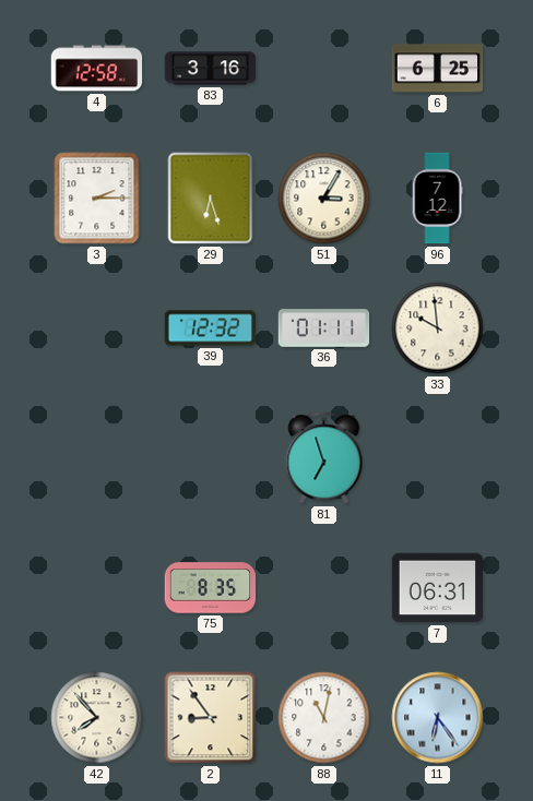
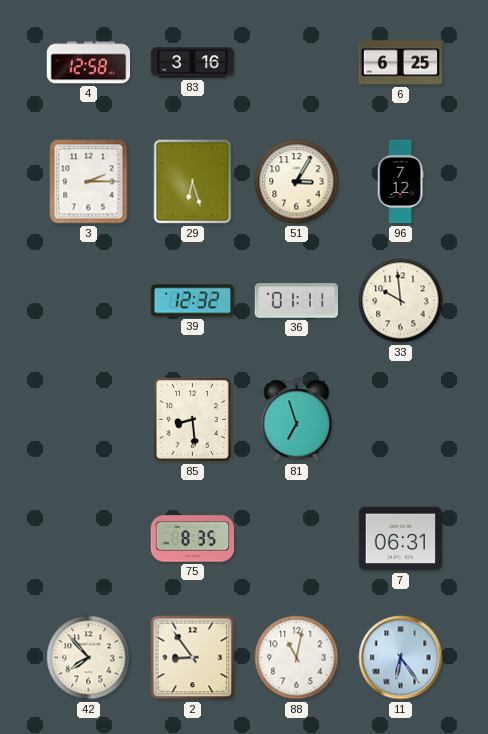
85: none -> 8:29 (192, 419)
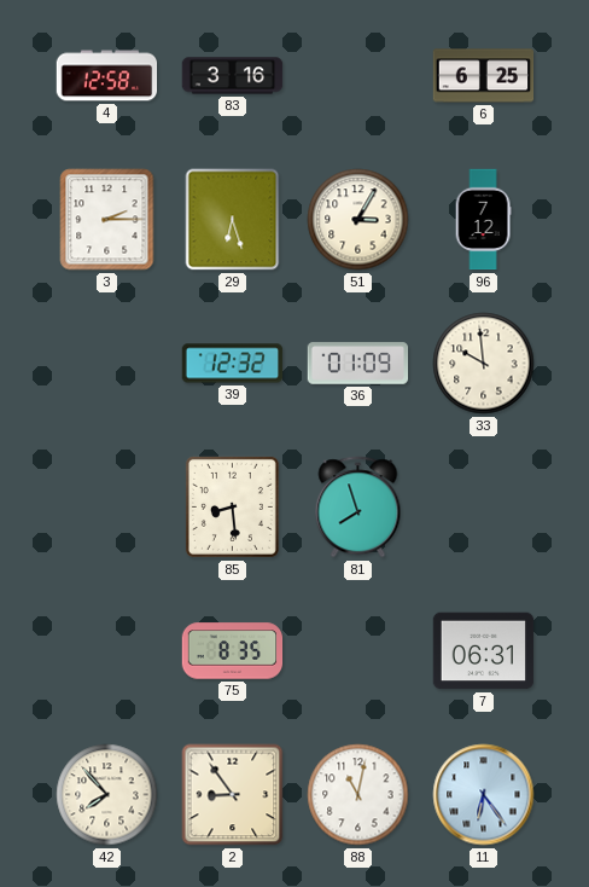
36: 01:11 -> 01:09 (358, 364)
81: 6:57 -> 7:57 (358, 508)
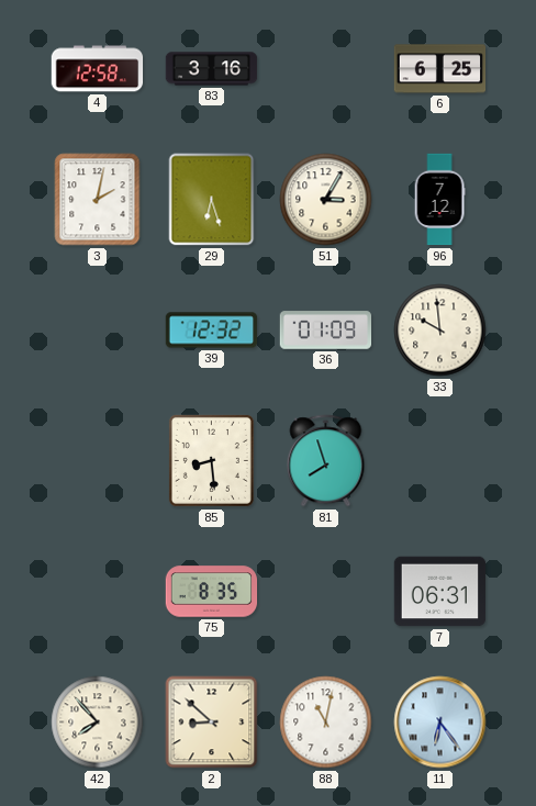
3: 2:15 -> 2:02 (98, 200)
2: 8:54 -> 8:52 (212, 723)
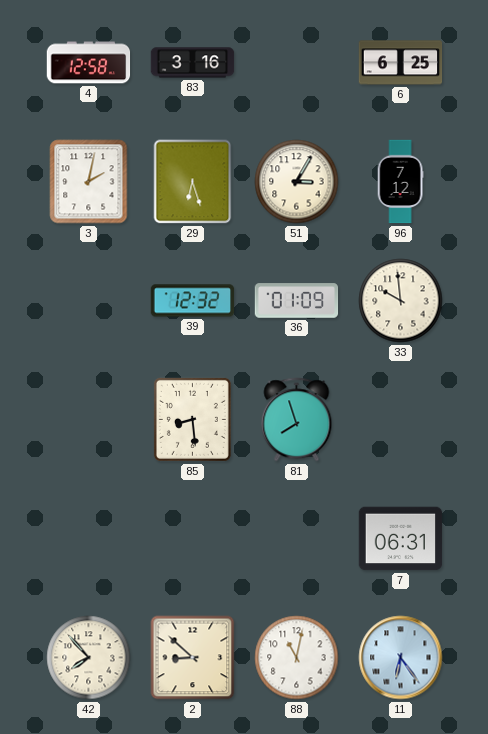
75: 8:35 -> none (212, 592)
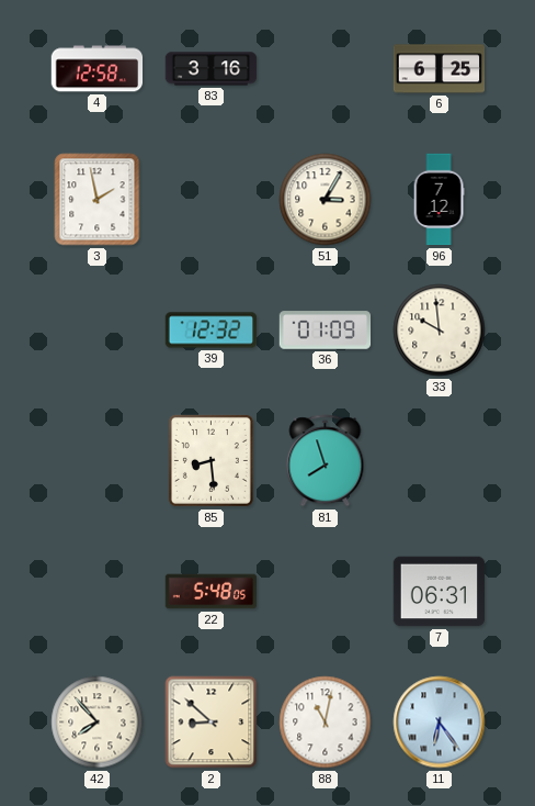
3: 2:02 -> 1:58 (98, 200)
29: 6:27 -> none (193, 182)
22: none -> 5:48 (212, 592)
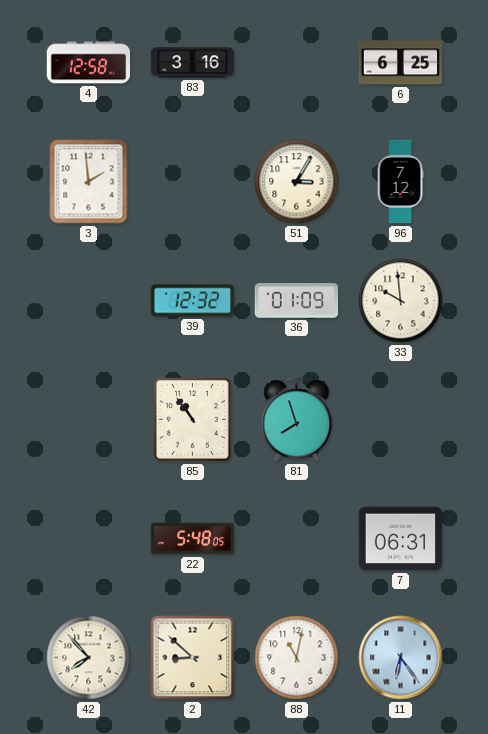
3: 1:58 -> 1:59 (89, 182)
85: 8:29 -> 10:54 (192, 419)
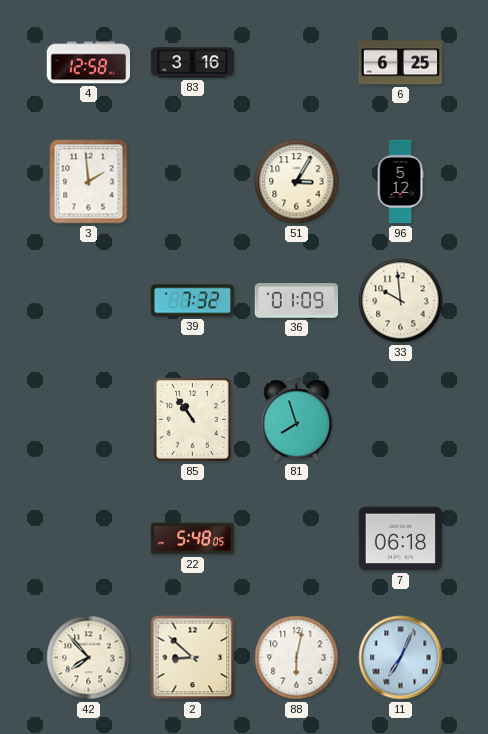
96: 7:12 -> 5:12 (400, 182)
39: 12:32 -> 7:32 (193, 301)
7: 06:31 -> 06:18 (401, 539)
88: 11:02 -> 6:02 (297, 658)
11: 6:24 -> 7:04 (401, 658)
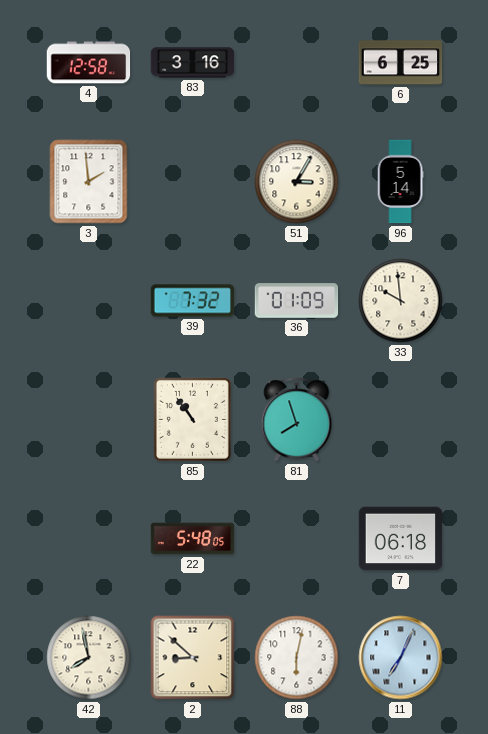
96: 5:12 -> 5:14 (400, 182)
42: 7:53 -> 7:58 (89, 658)
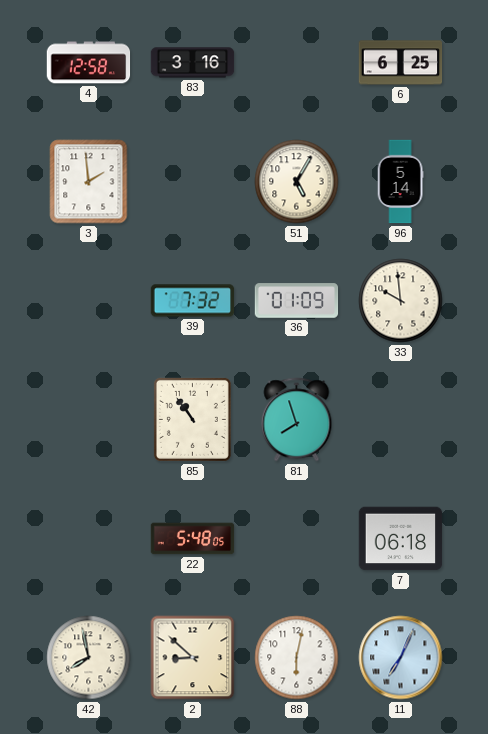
51: 3:05 -> 5:05 (297, 182)
